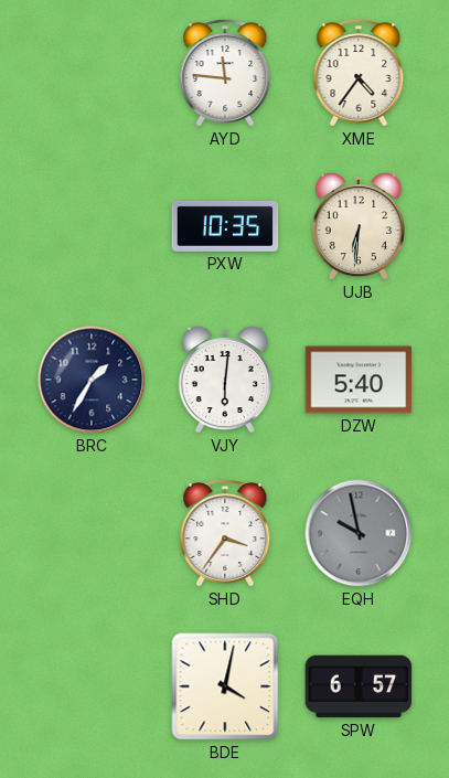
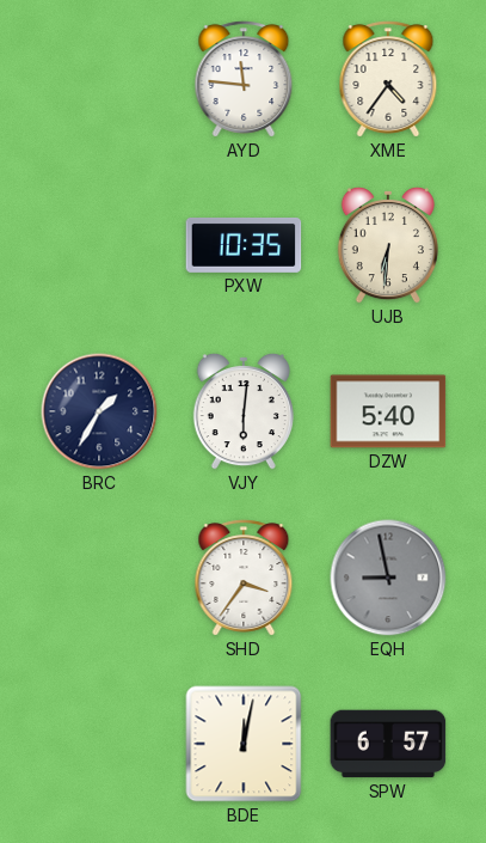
EQH: 9:58 -> 8:58 (388, 578)
BDE: 4:02 -> 12:02 (244, 744)
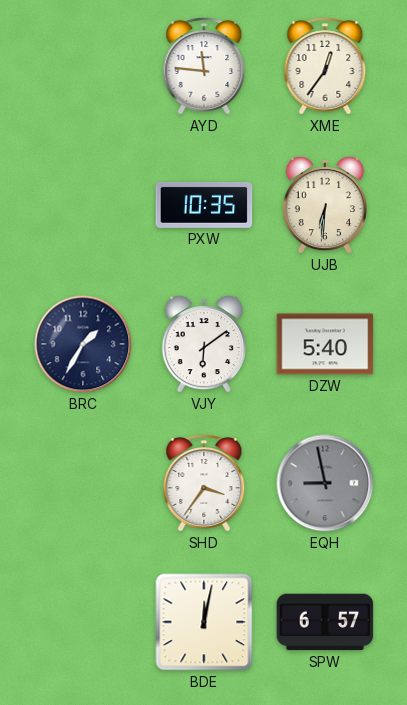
XME: 4:36 -> 12:36 (325, 66)
VJY: 6:01 -> 6:09 (204, 344)
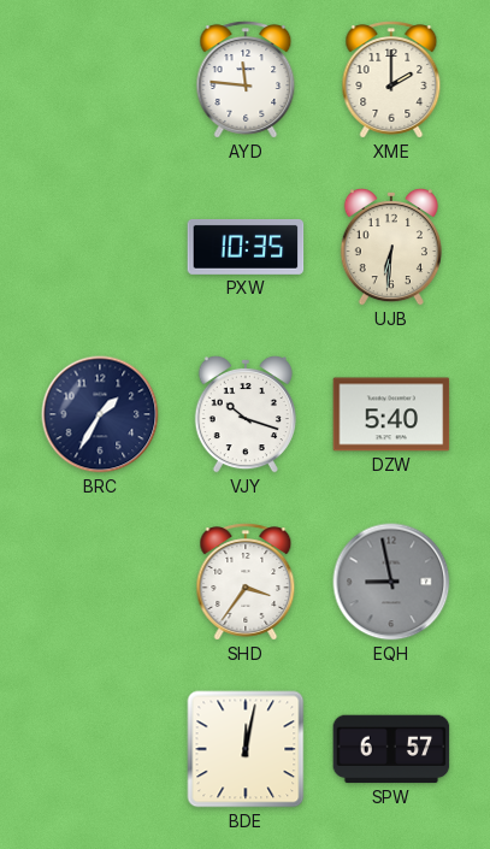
XME: 12:36 -> 2:00 (391, 79)
VJY: 6:09 -> 10:18 (246, 414)
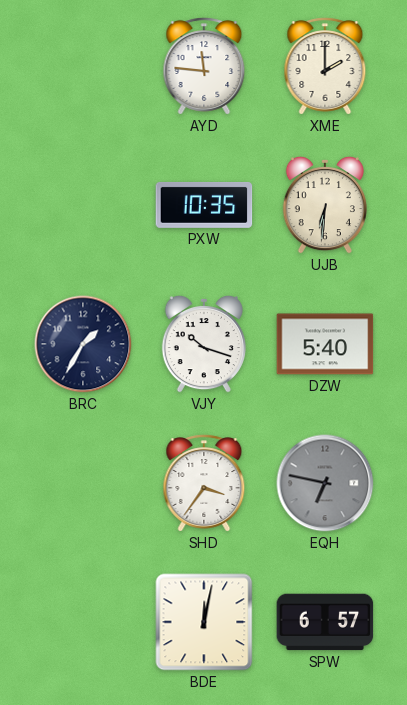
EQH: 8:58 -> 6:47 (325, 483)
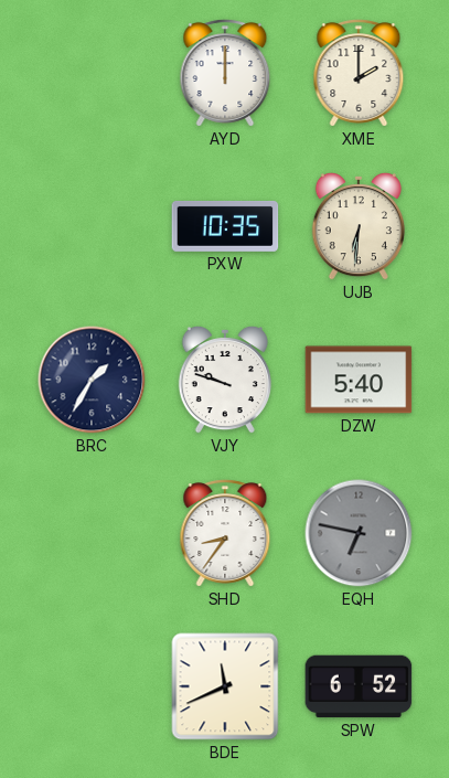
AYD: 11:46 -> 12:00 (225, 73)
VJY: 10:18 -> 9:48 (225, 380)
SHD: 3:36 -> 8:36 (225, 533)
BDE: 12:02 -> 11:41 (225, 686)
SPW: 6:57 -> 6:52 (359, 686)
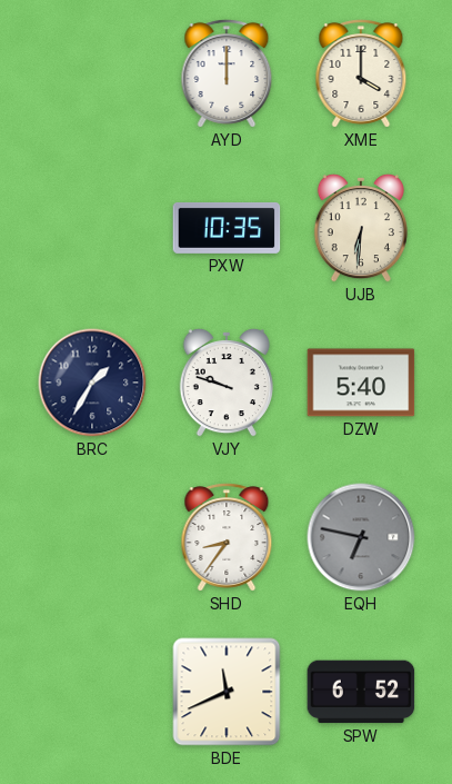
XME: 2:00 -> 4:00 (361, 73)
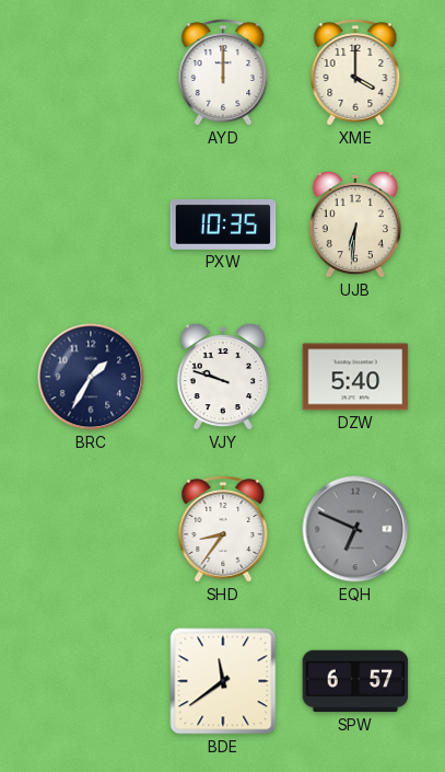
EQH: 6:47 -> 6:49 (355, 529)
BDE: 11:41 -> 11:39 (223, 681)
SPW: 6:52 -> 6:57 (355, 681)
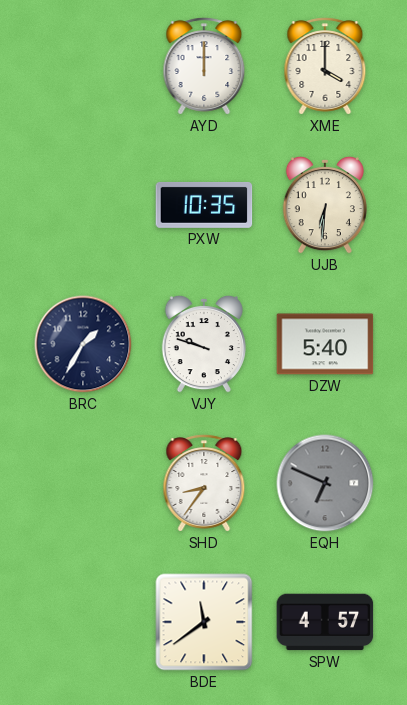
SPW: 6:57 -> 4:57 (325, 622)
